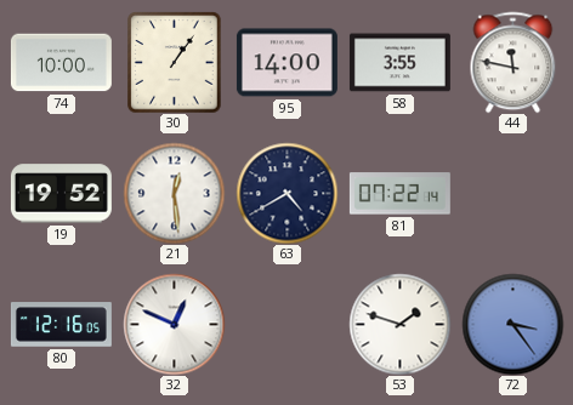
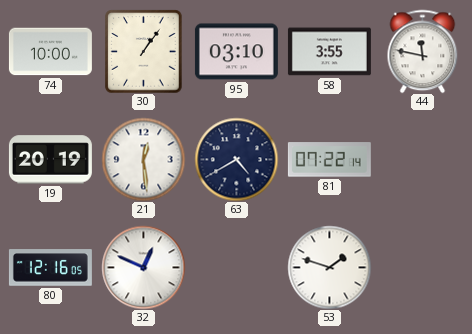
95: 14:00 -> 03:10 (236, 52)
19: 19:52 -> 20:19 (50, 160)
72: 3:24 -> none (512, 324)
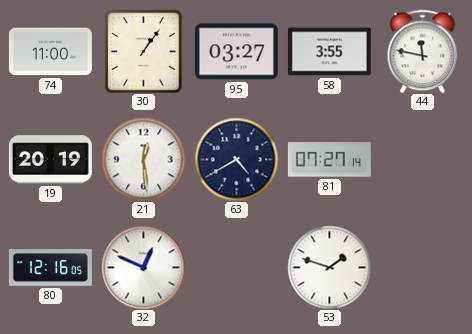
74: 10:00 -> 11:00 (50, 52)
95: 03:10 -> 03:27 (236, 52)
81: 07:22 -> 07:27 (329, 160)
